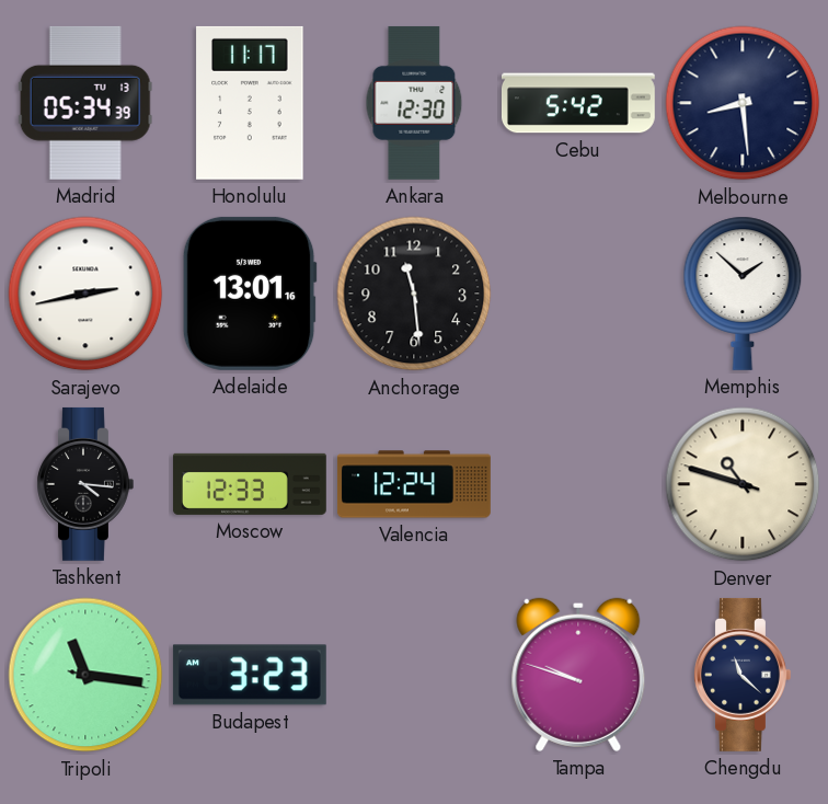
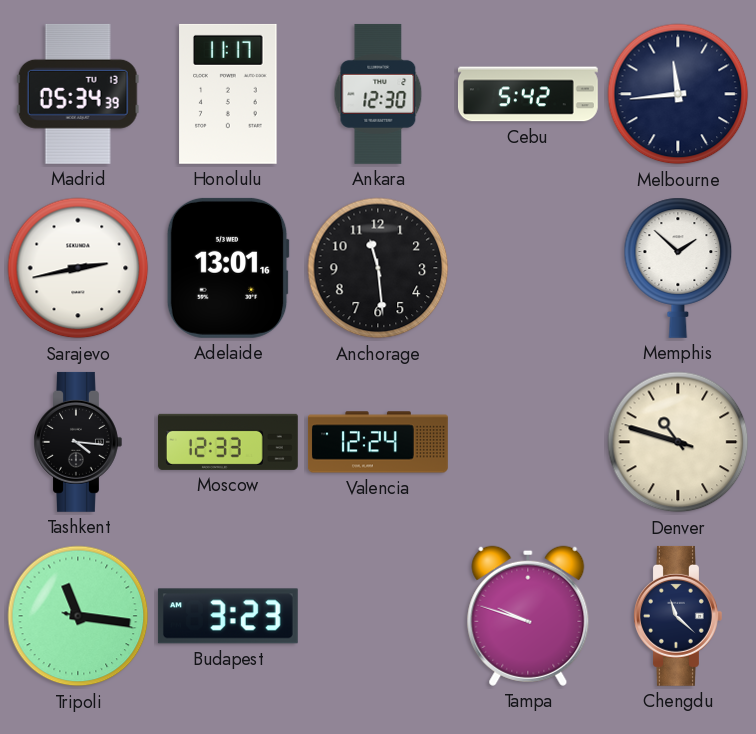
Melbourne: 8:29 -> 11:44 (678, 94)
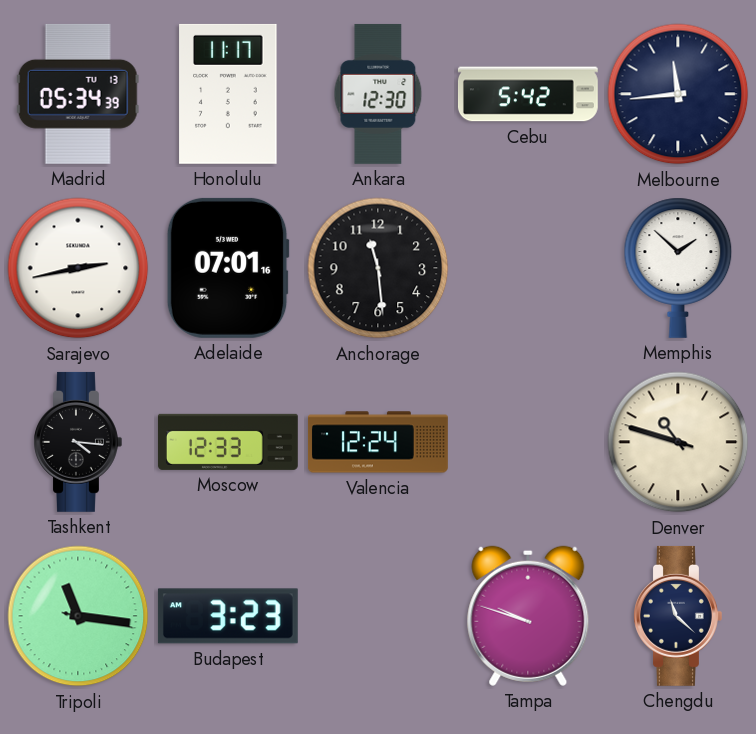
Adelaide: 13:01 -> 07:01 (228, 268)
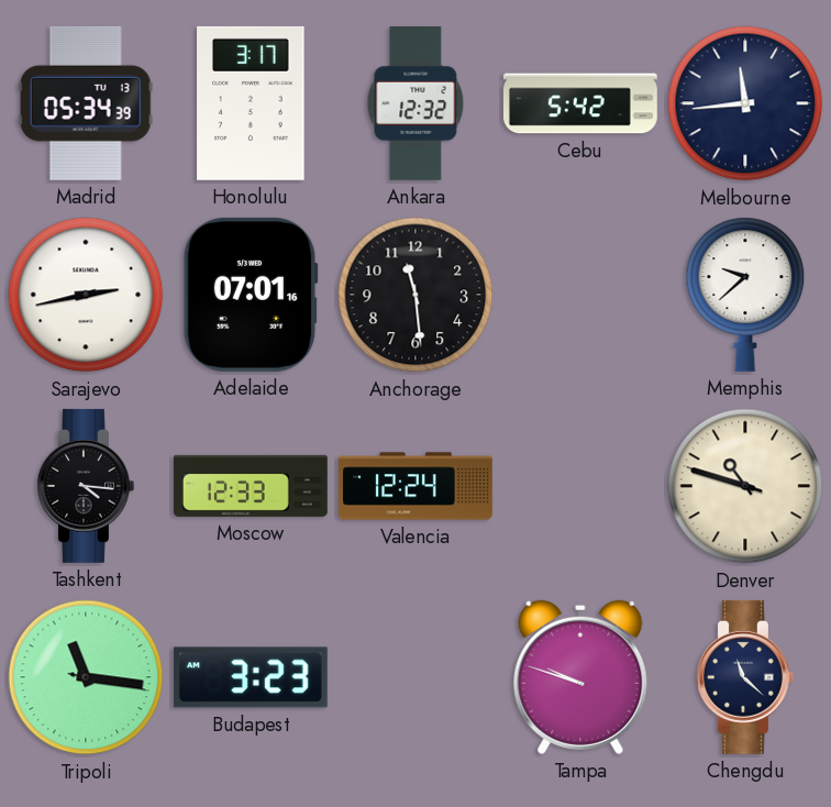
Honolulu: 11:17 -> 3:17 (251, 103)
Ankara: 12:30 -> 12:32 (416, 103)
Memphis: 1:52 -> 9:38 (745, 295)
